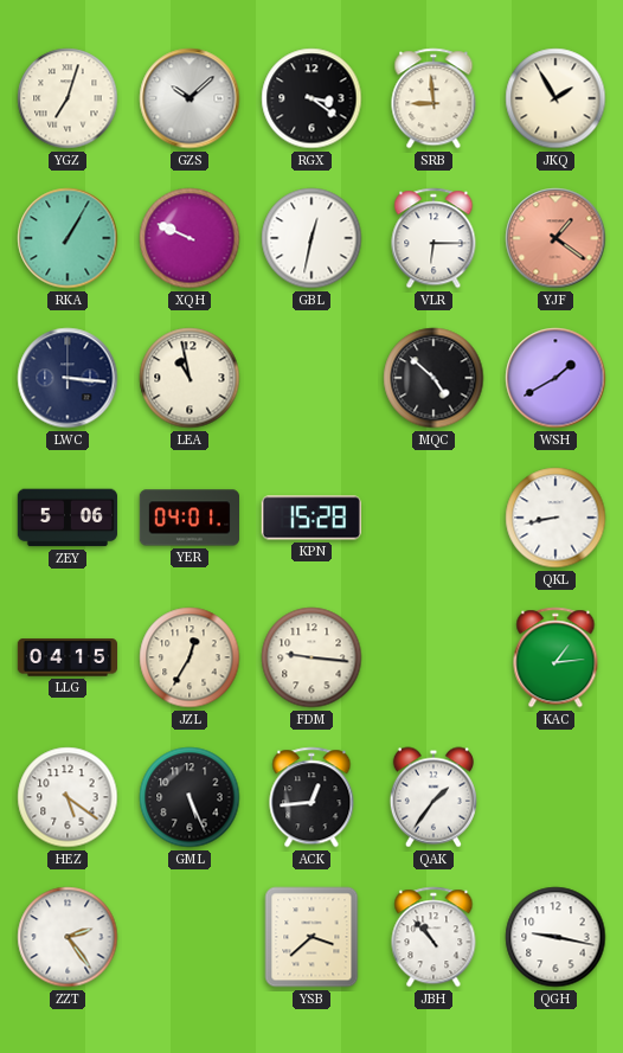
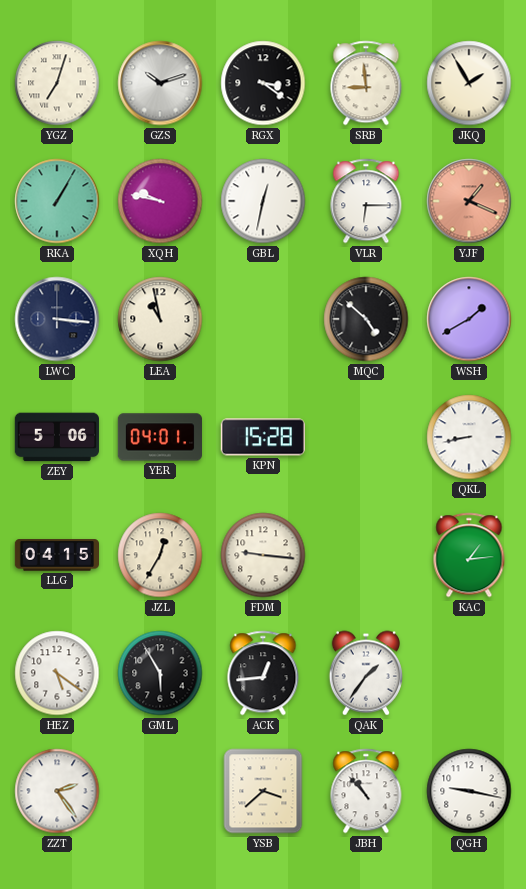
GZS: 10:08 -> 10:12 (160, 83)
XQH: 9:49 -> 9:47 (160, 201)
YJF: 1:21 -> 1:19 (469, 201)
GML: 5:26 -> 5:55 (160, 673)
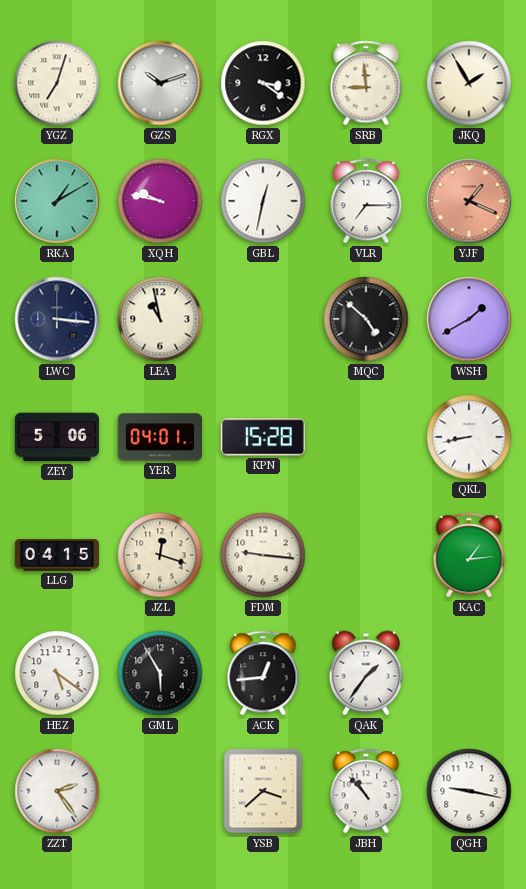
RKA: 1:05 -> 1:10 (57, 201)
VLR: 6:15 -> 7:15 (366, 201)
JZL: 12:35 -> 12:18 (160, 555)
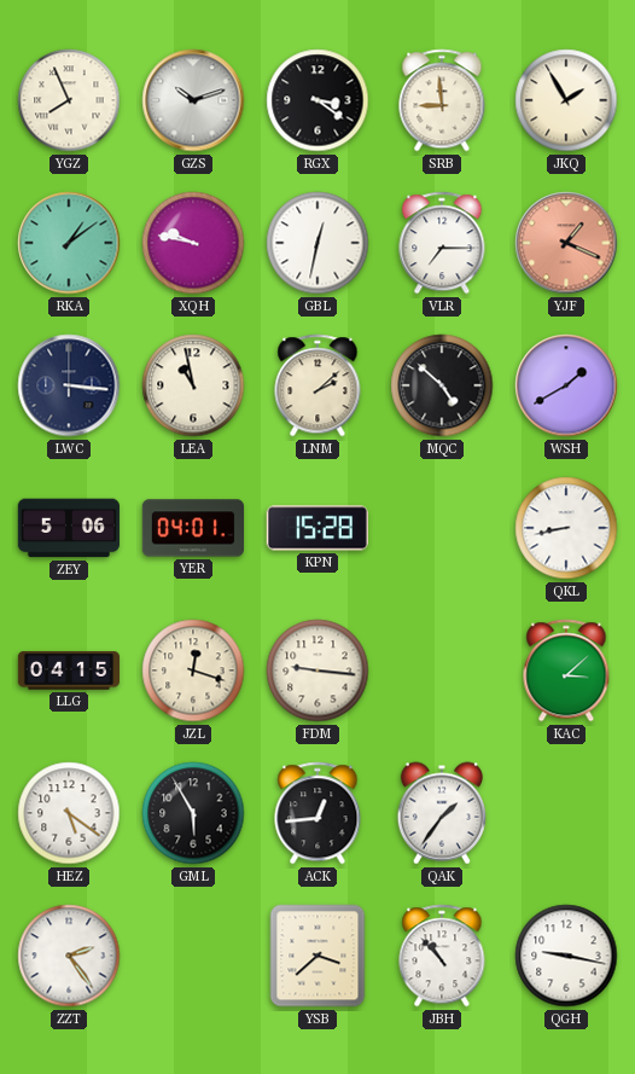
YGZ: 7:03 -> 7:56 (69, 100)
RKA: 1:10 -> 1:09 (69, 243)
LNM: none -> 2:08 (317, 385)
KAC: 1:14 -> 3:08 (566, 670)
